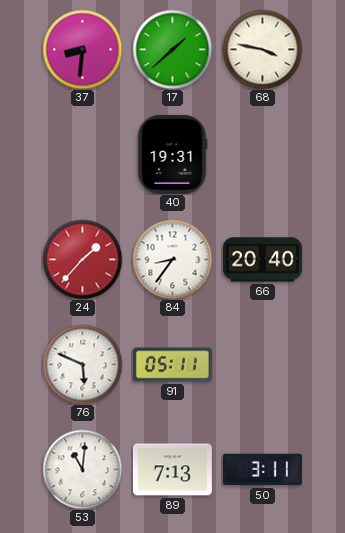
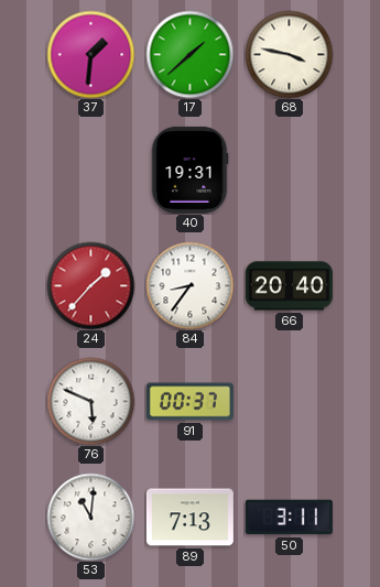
37: 8:31 -> 1:31 (90, 54)
91: 05:11 -> 00:37 (189, 402)
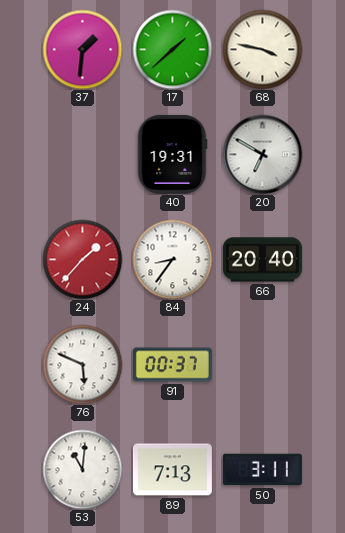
20: none -> 6:50 (262, 154)
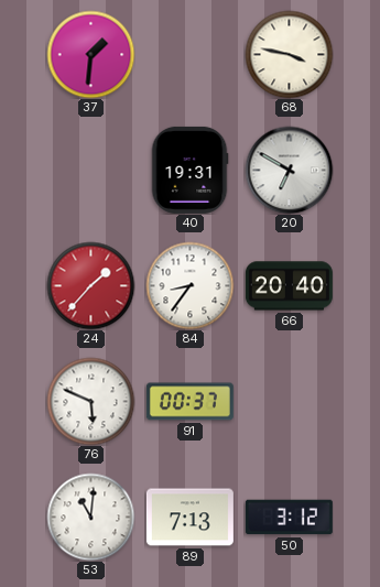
17: 1:38 -> none (172, 49)
50: 3:11 -> 3:12 (289, 518)
